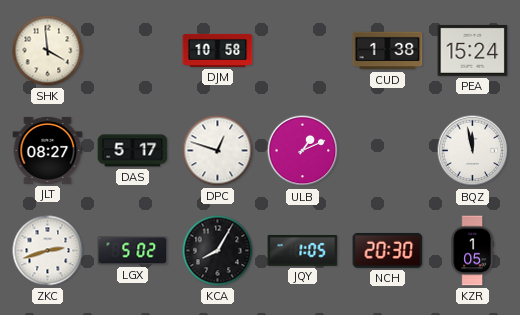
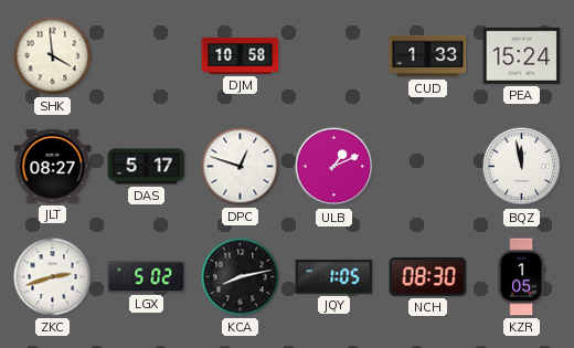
CUD: 1:38 -> 1:33 (428, 56)
KCA: 8:05 -> 8:13 (241, 277)
NCH: 20:30 -> 08:30 (428, 276)
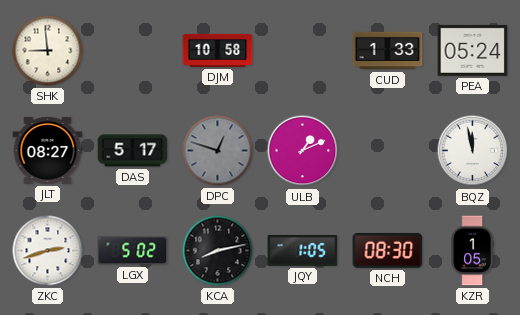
SHK: 3:59 -> 8:59 (48, 51)
PEA: 15:24 -> 05:24 (473, 50)
DPC dial: white -> grey (218, 151)
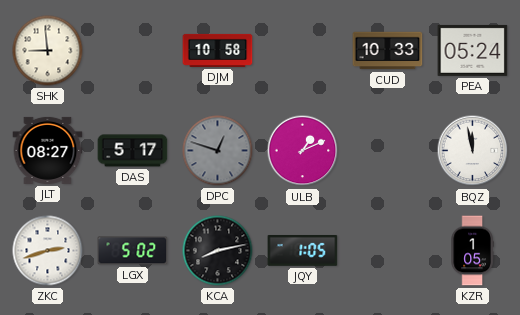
CUD: 1:33 -> 10:33 (388, 51)
NCH: 08:30 -> none (388, 250)
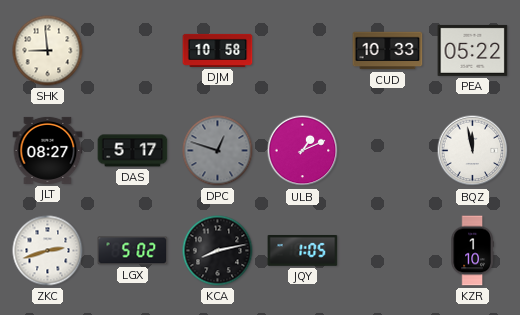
PEA: 05:24 -> 05:22 (473, 50)
KZR: 1:05 -> 1:10 (472, 251)
